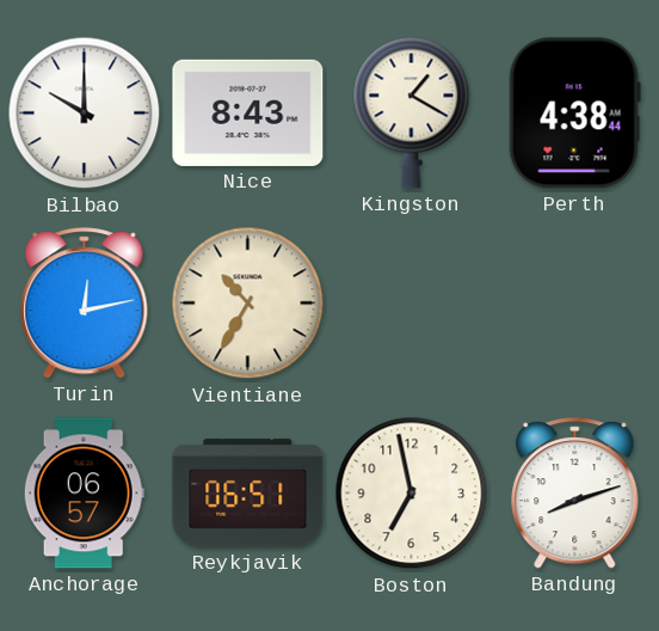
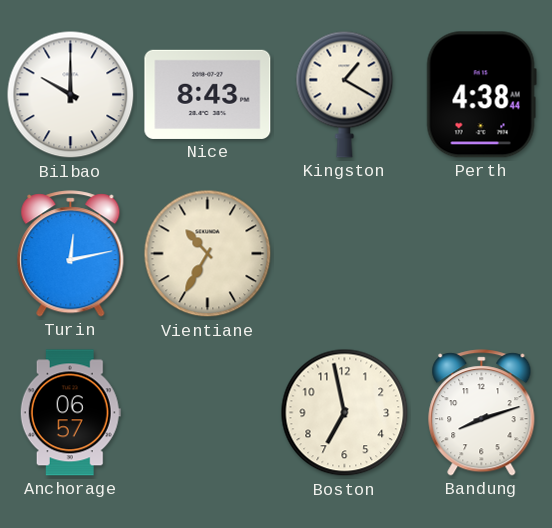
Reykjavik: 06:51 -> none (248, 494)
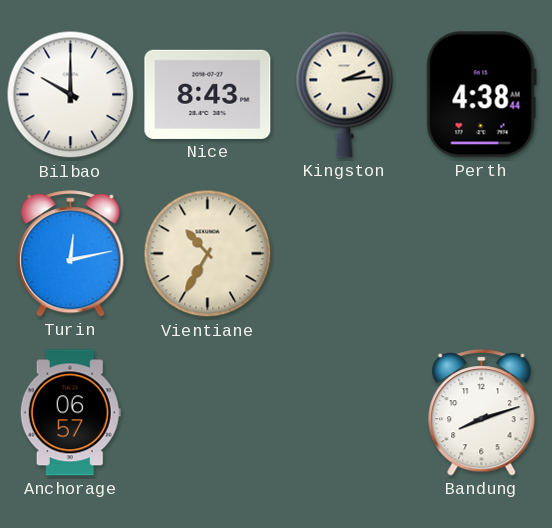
Kingston: 1:20 -> 2:14 (345, 94)
Boston: 6:58 -> none (345, 413)
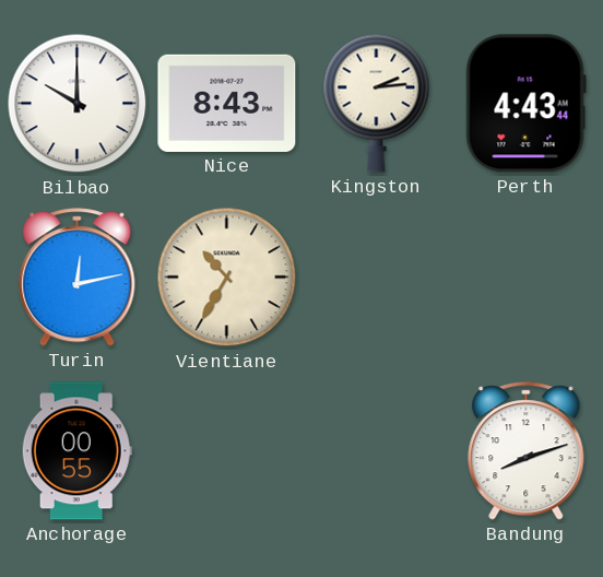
Perth: 4:38 -> 4:43 (525, 104)
Anchorage: 06:57 -> 00:55 (76, 451)
